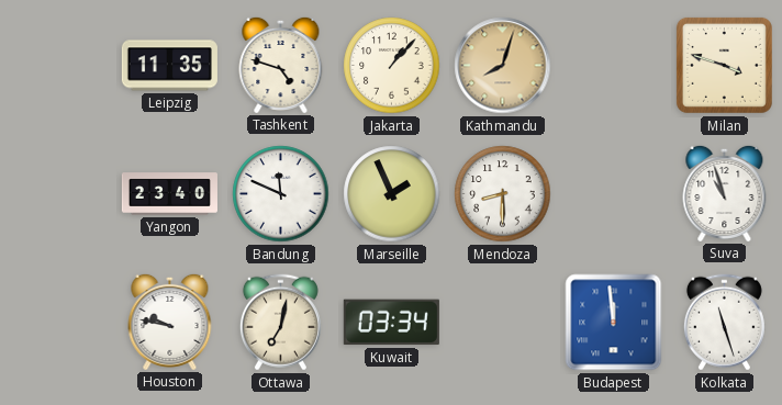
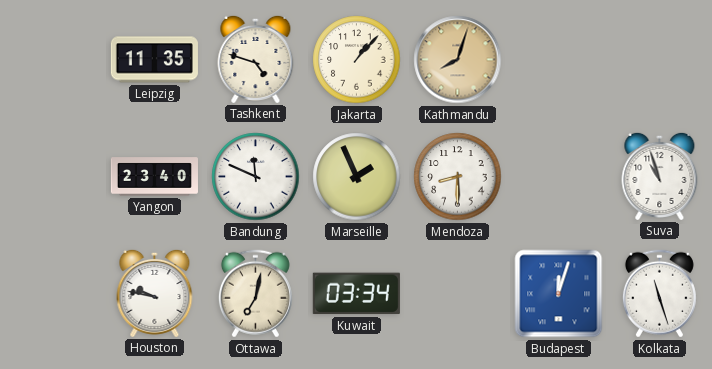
Milan: 3:48 -> none (724, 65)
Budapest: 11:59 -> 12:03 (559, 294)
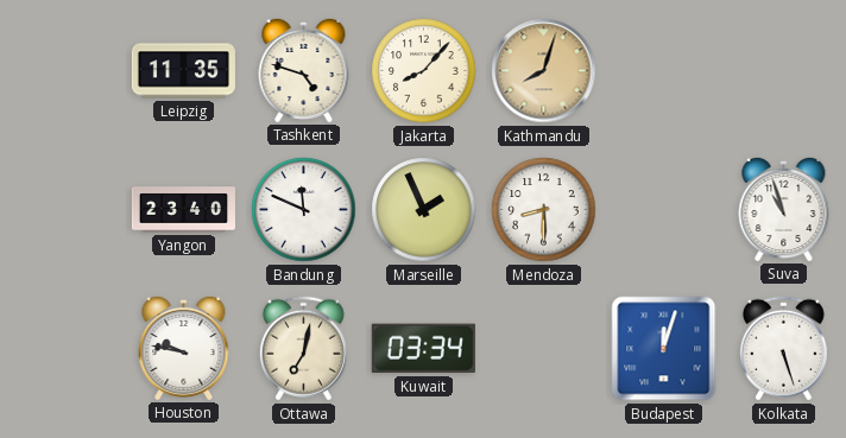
Jakarta: 1:07 -> 8:07 (424, 71)
Kolkata: 11:27 -> 5:27 (783, 349)
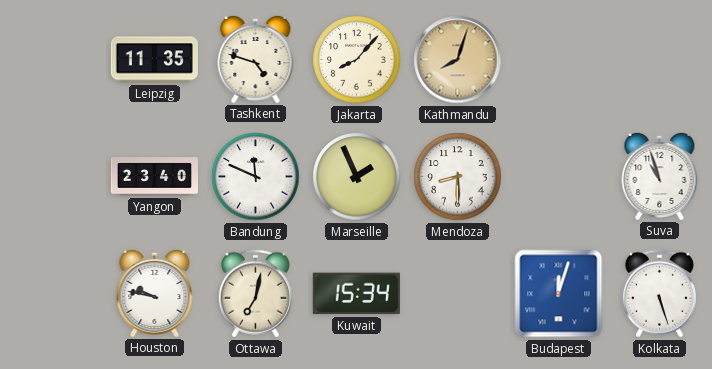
Kuwait: 03:34 -> 15:34 (356, 294)
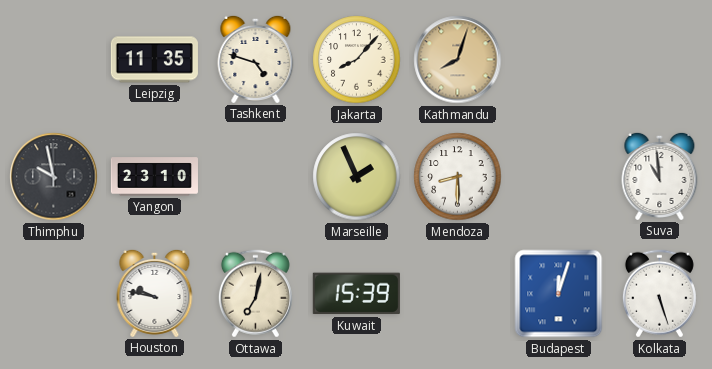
Thimphu: none -> 9:58 (54, 177)
Yangon: 23:40 -> 23:10 (154, 177)
Bandung: 11:49 -> none (256, 177)
Suva: 10:57 -> 10:59 (660, 176)
Kuwait: 15:34 -> 15:39 (356, 294)
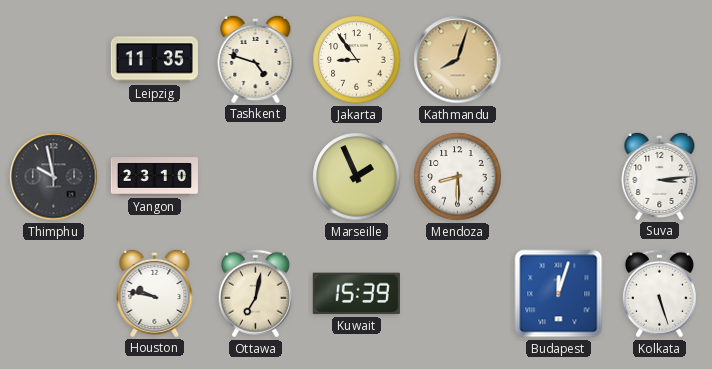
Jakarta: 8:07 -> 8:54 (357, 60)
Suva: 10:59 -> 3:14 (660, 176)
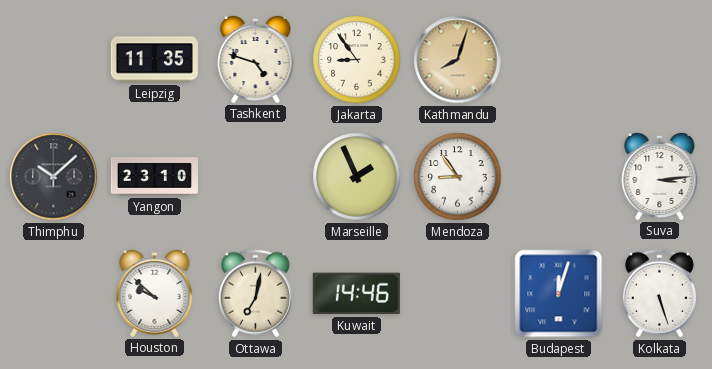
Thimphu: 9:58 -> 10:08 (54, 177)
Mendoza: 8:30 -> 8:54 (458, 177)
Houston: 9:47 -> 9:52 (155, 293)
Kuwait: 15:39 -> 14:46 (356, 294)
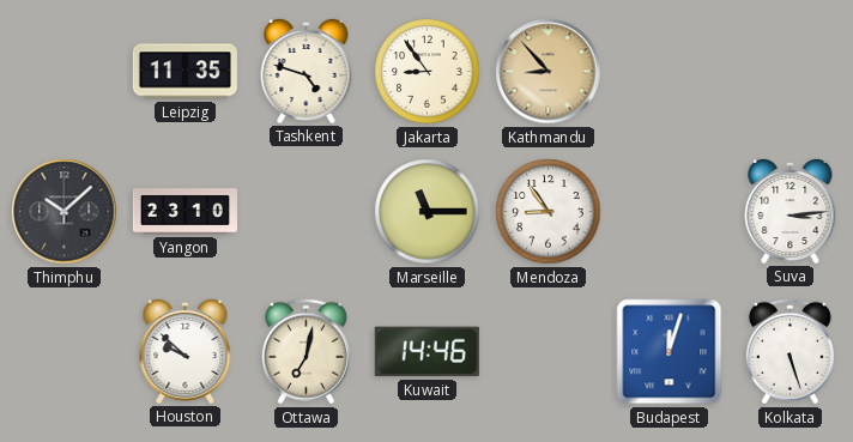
Kathmandu: 8:03 -> 8:53 (549, 72)
Marseille: 1:56 -> 11:15 (428, 212)
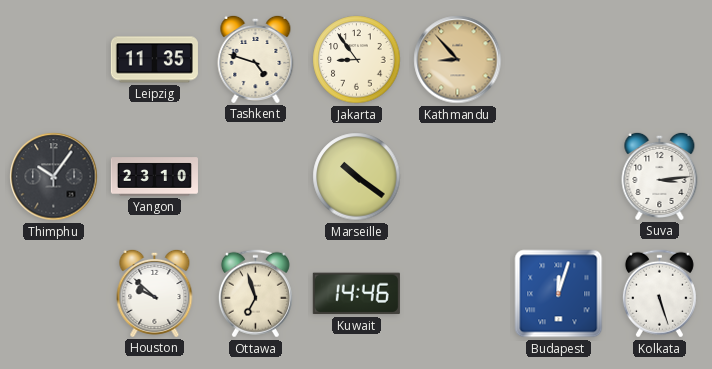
Thimphu: 10:08 -> 10:06 (54, 177)
Marseille: 11:15 -> 10:21 (357, 177)
Mendoza: 8:54 -> none (549, 212)
Ottawa: 7:02 -> 6:57 (255, 294)
